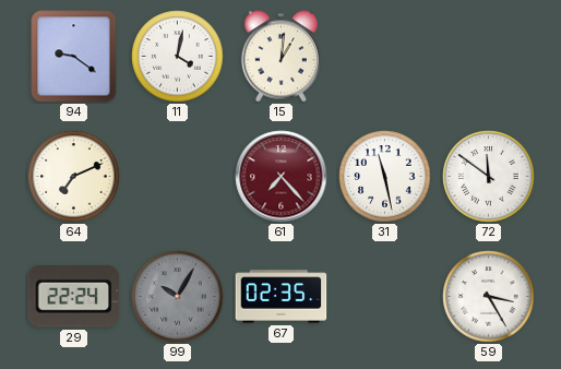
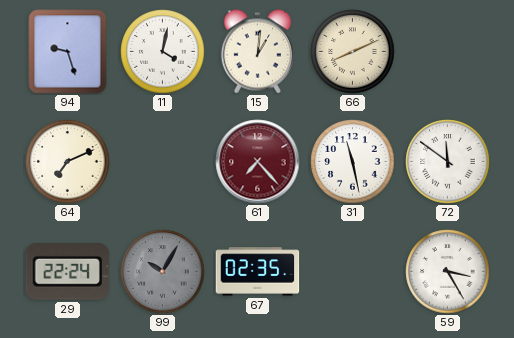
94: 9:21 -> 9:27 (68, 52)
66: none -> 8:11 (353, 52)
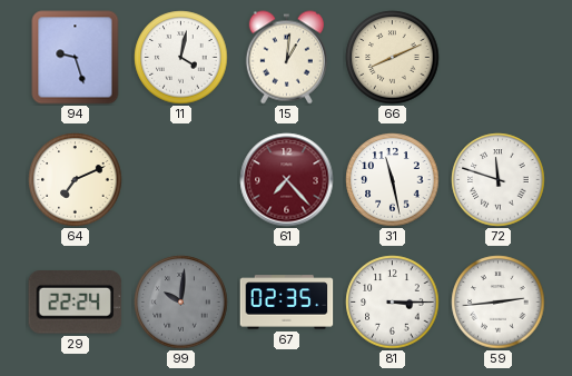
72: 11:51 -> 11:48 (499, 180)
99: 10:05 -> 10:01 (181, 303)
81: none -> 3:15 (393, 303)
59: 3:25 -> 2:44 (499, 303)
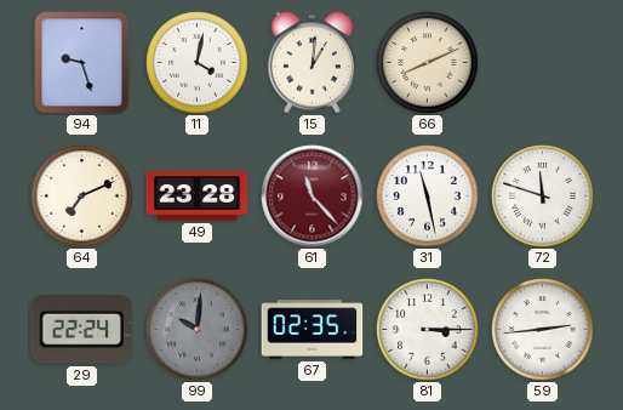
49: none -> 23:28 (198, 197)
61: 7:23 -> 11:23 (313, 197)
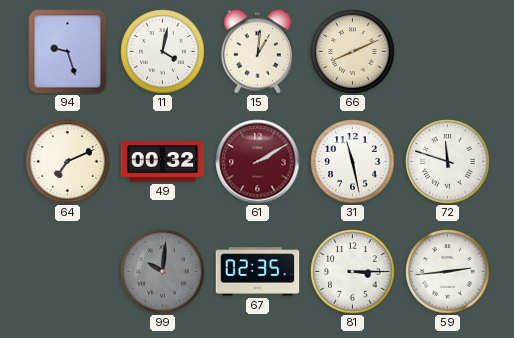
49: 23:28 -> 00:32 (163, 162)
61: 11:23 -> 2:10 (258, 162)
29: 22:24 -> none (82, 330)
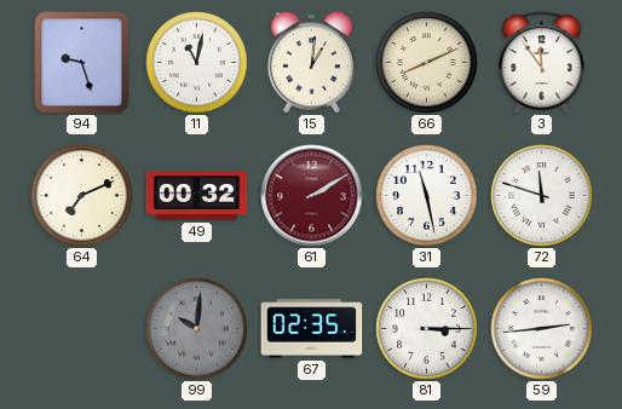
11: 4:02 -> 11:02 (197, 63)
3: none -> 11:54 (542, 63)
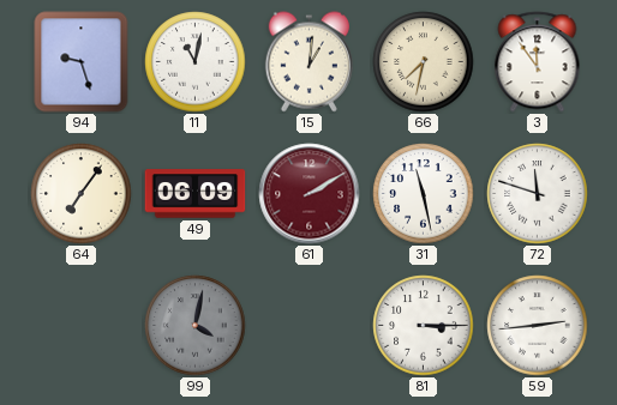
66: 8:11 -> 7:32 (424, 62)
64: 7:11 -> 7:06 (82, 194)
49: 00:32 -> 06:09 (196, 194)
99: 10:01 -> 4:02 (196, 326)
67: 02:35 -> none (312, 329)
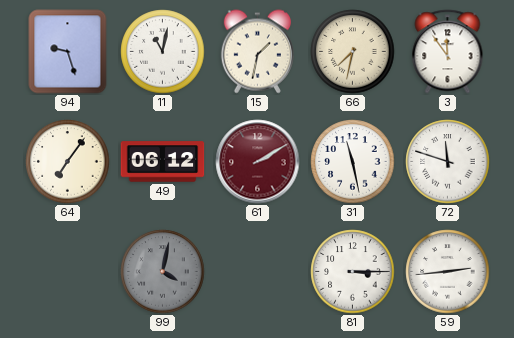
15: 1:01 -> 1:32 (257, 52)
49: 06:09 -> 06:12 (163, 162)
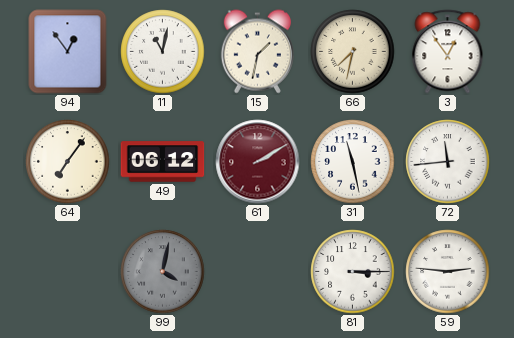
94: 9:27 -> 12:54 (68, 52)
3: 11:54 -> 12:54 (448, 52)
72: 11:48 -> 11:44 (448, 162)
59: 2:44 -> 2:46 (448, 272)
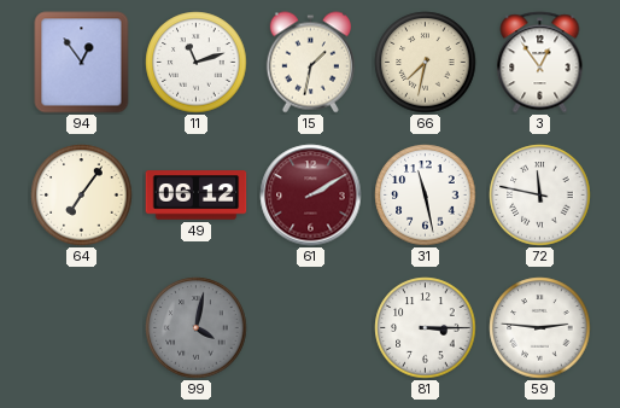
11: 11:02 -> 11:12 (197, 63)
72: 11:44 -> 11:47 (540, 196)
